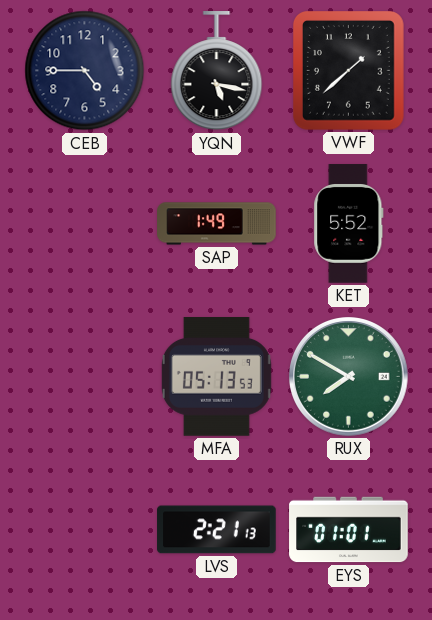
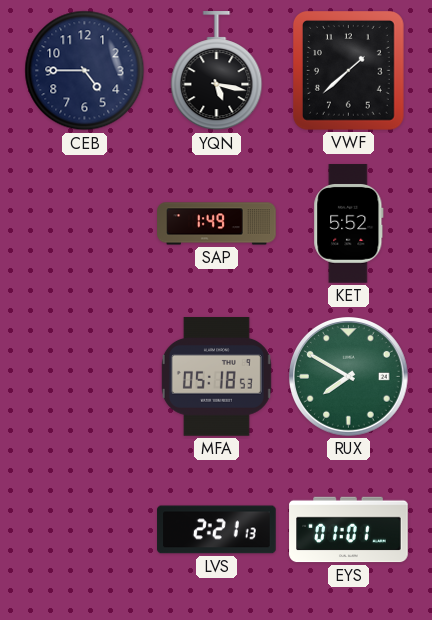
MFA: 05:13 -> 05:18 (216, 377)
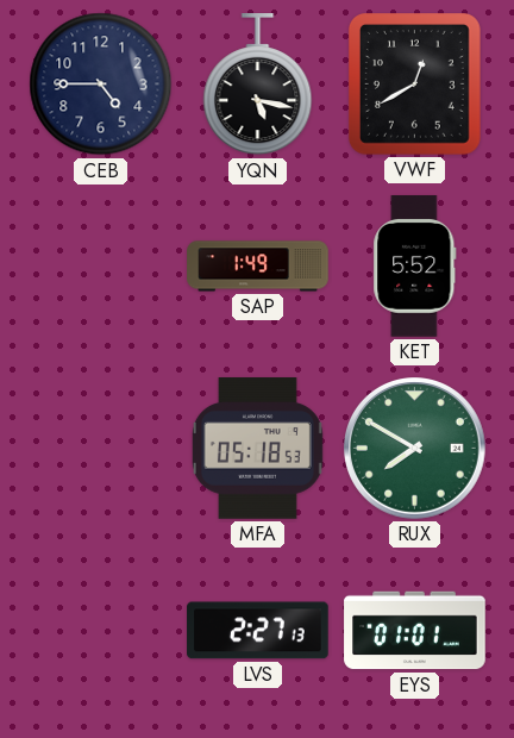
VWF: 1:38 -> 12:40 (415, 85)
LVS: 2:21 -> 2:27 (258, 631)
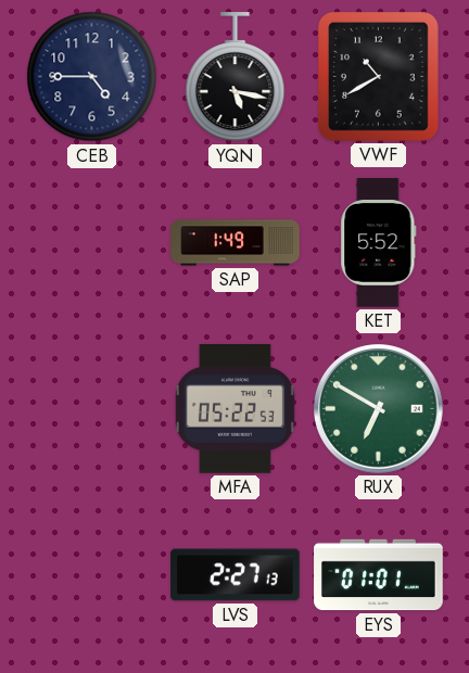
VWF: 12:40 -> 10:40 (379, 77)
MFA: 05:18 -> 05:22 (234, 409)
RUX: 7:50 -> 6:50 (379, 409)
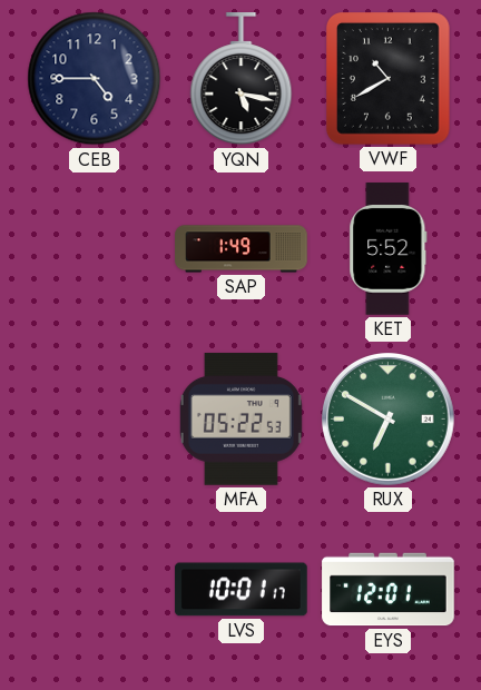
LVS: 2:27 -> 10:01 (242, 590)
EYS: 01:01 -> 12:01 (389, 590)
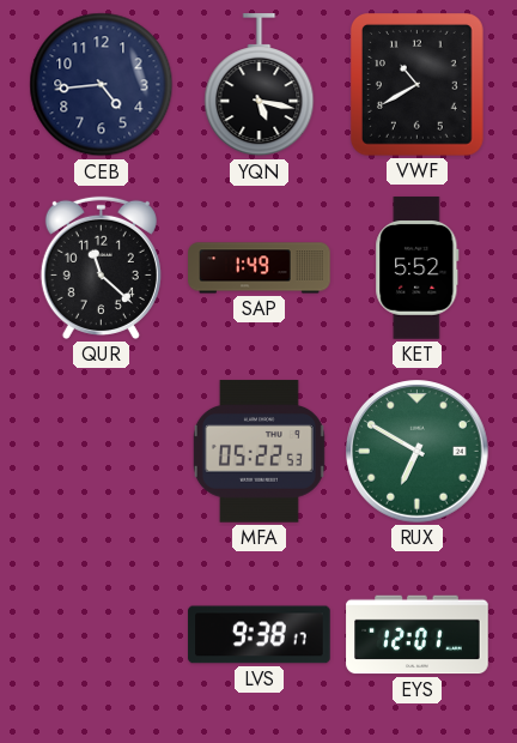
CEB: 4:45 -> 4:44 (102, 85)
QUR: none -> 11:22 (101, 267)
LVS: 10:01 -> 9:38 (260, 635)
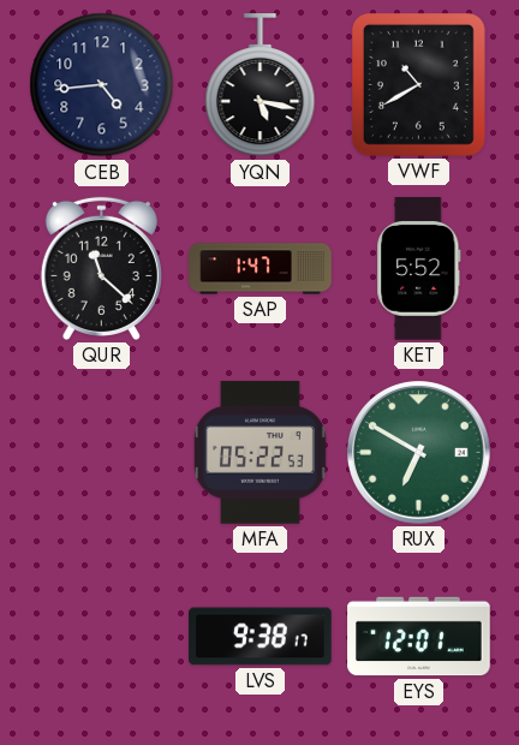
SAP: 1:49 -> 1:47 (261, 269)
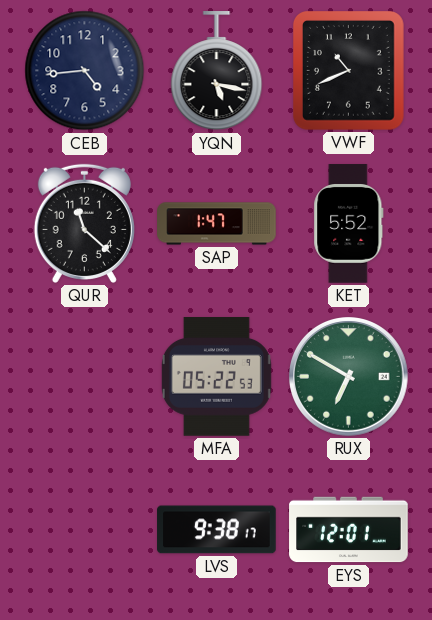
VWF: 10:40 -> 10:41 (349, 71)
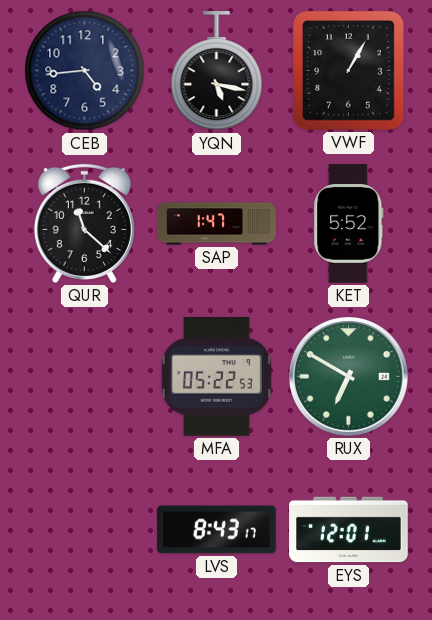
VWF: 10:41 -> 1:05 (349, 71)
LVS: 9:38 -> 8:43 (217, 530)
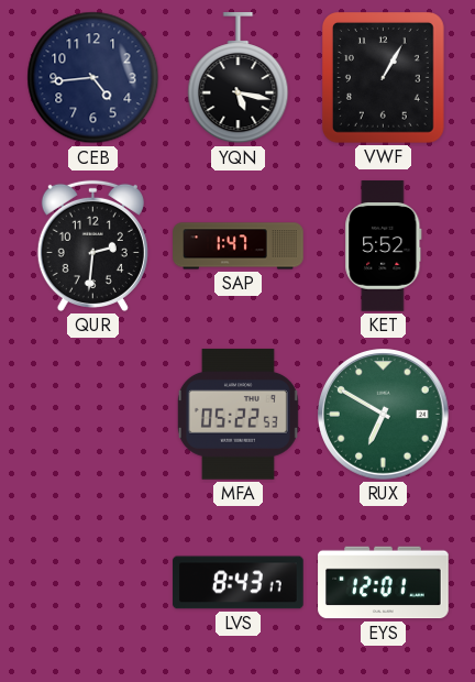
QUR: 11:22 -> 2:31 (92, 245)
